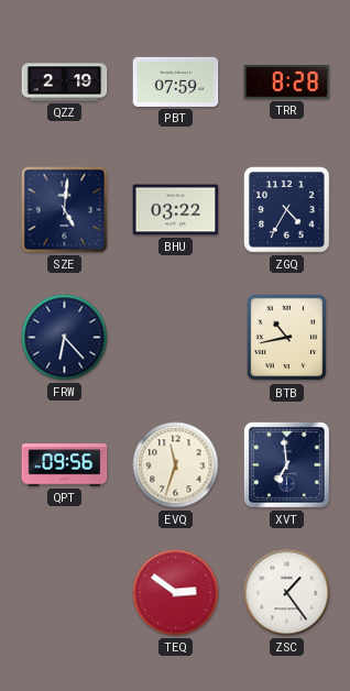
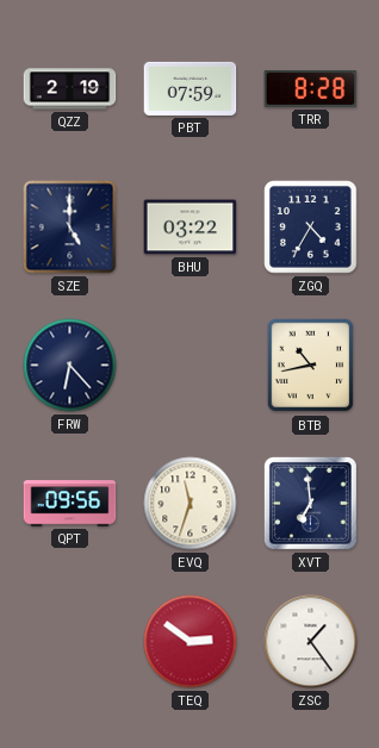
SZE: 5:01 -> 5:00 (70, 227)
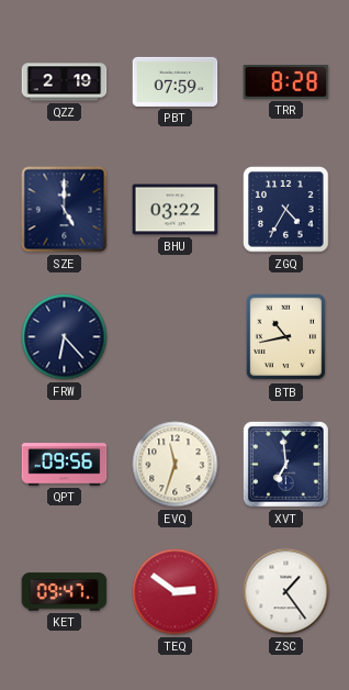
KET: none -> 09:47 (65, 592)
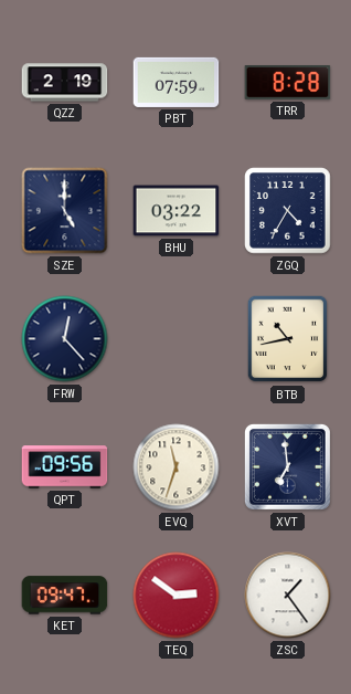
FRW: 6:23 -> 12:23 (65, 339)
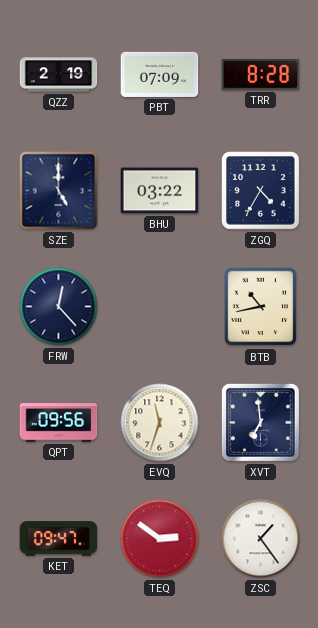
PBT: 07:59 -> 07:09 (160, 74)
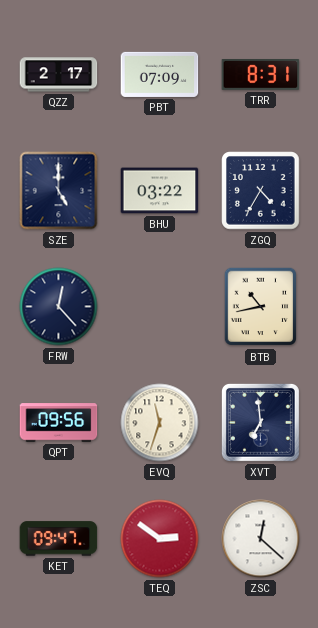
QZZ: 2:19 -> 2:17 (59, 75)
TRR: 8:28 -> 8:31 (261, 75)
ZSC: 1:24 -> 12:22 (261, 539)
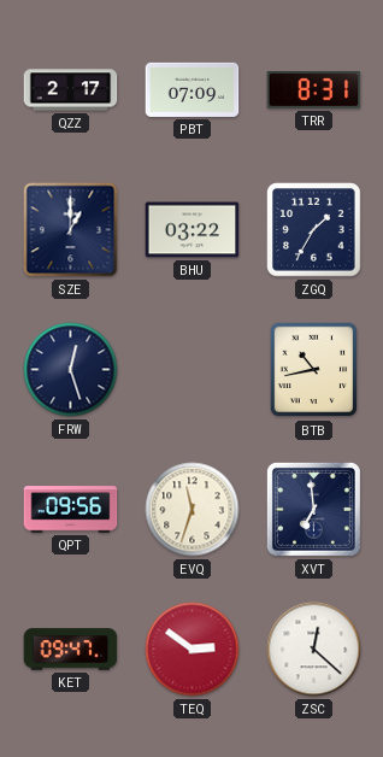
SZE: 5:00 -> 1:00 (71, 230)
ZGQ: 4:35 -> 1:35 (314, 230)
FRW: 12:23 -> 12:27 (71, 370)
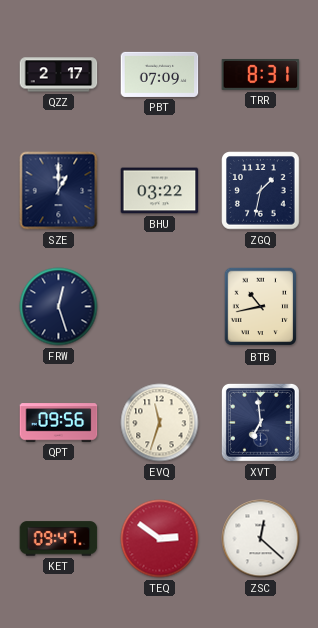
ZGQ: 1:35 -> 1:32 (261, 191)
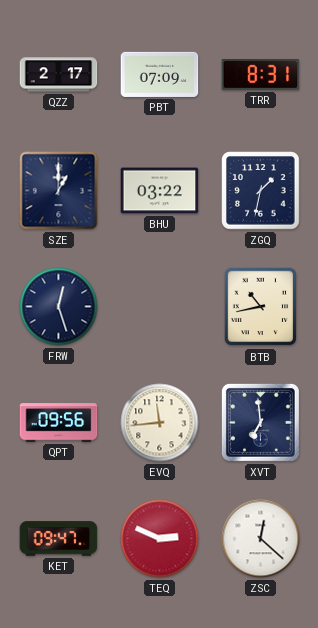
EVQ: 11:33 -> 11:44 (160, 423)
TEQ: 2:51 -> 2:49 (160, 539)
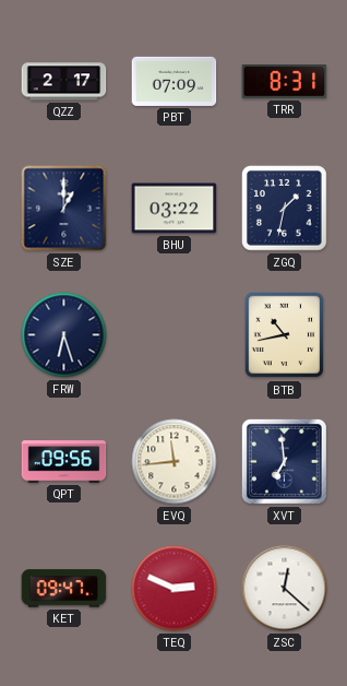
FRW: 12:27 -> 6:27 (64, 335)
